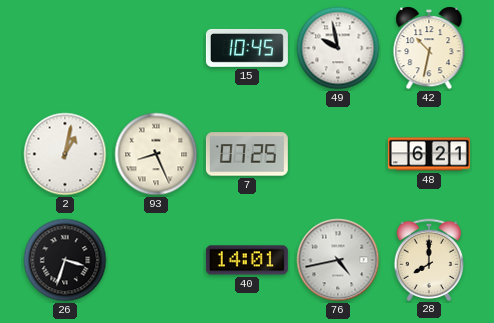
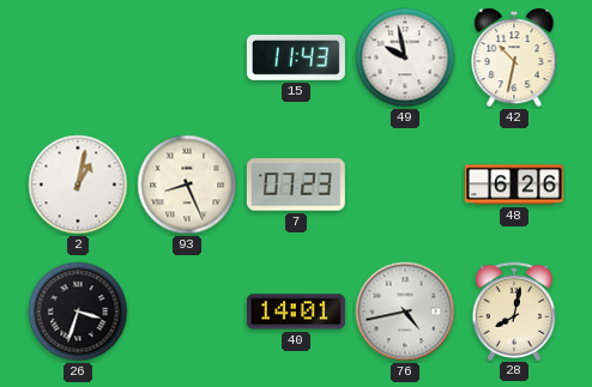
15: 10:45 -> 11:43 (296, 58)
7: 07:25 -> 07:23 (296, 185)
48: 6:21 -> 6:26 (514, 185)
28: 8:00 -> 8:02 (514, 310)
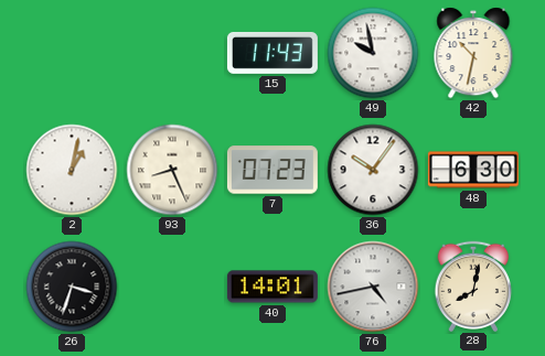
36: none -> 10:06 (373, 170)
48: 6:26 -> 6:30 (473, 170)
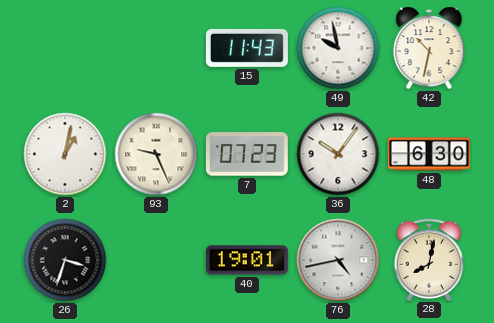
93: 8:26 -> 9:26 (156, 154)
40: 14:01 -> 19:01 (247, 260)
